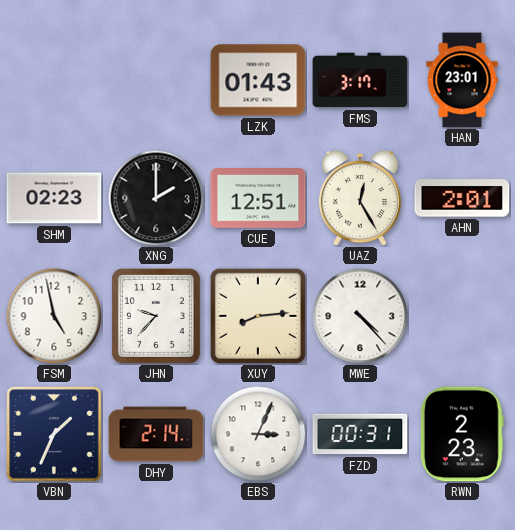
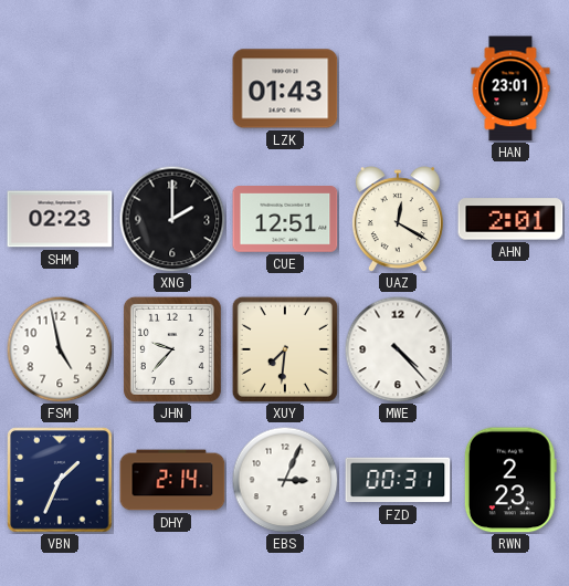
FMS: 3:17 -> none (360, 80)
UAZ: 12:25 -> 12:20 (398, 219)
XUY: 8:14 -> 7:31 (285, 349)
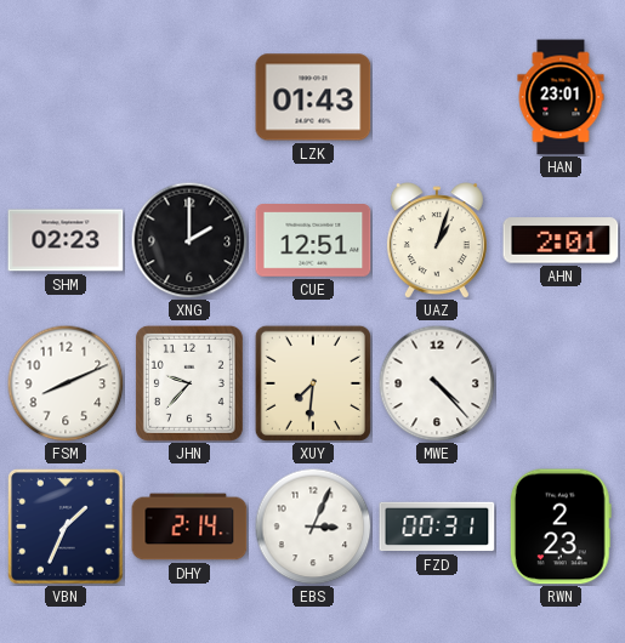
UAZ: 12:20 -> 1:03 (437, 240)
FSM: 4:58 -> 8:11 (66, 383)
